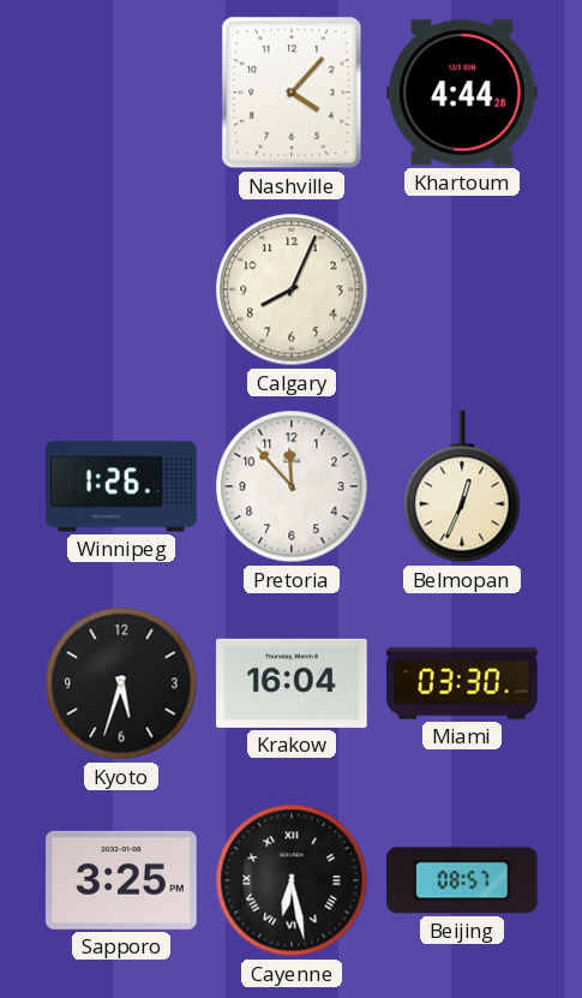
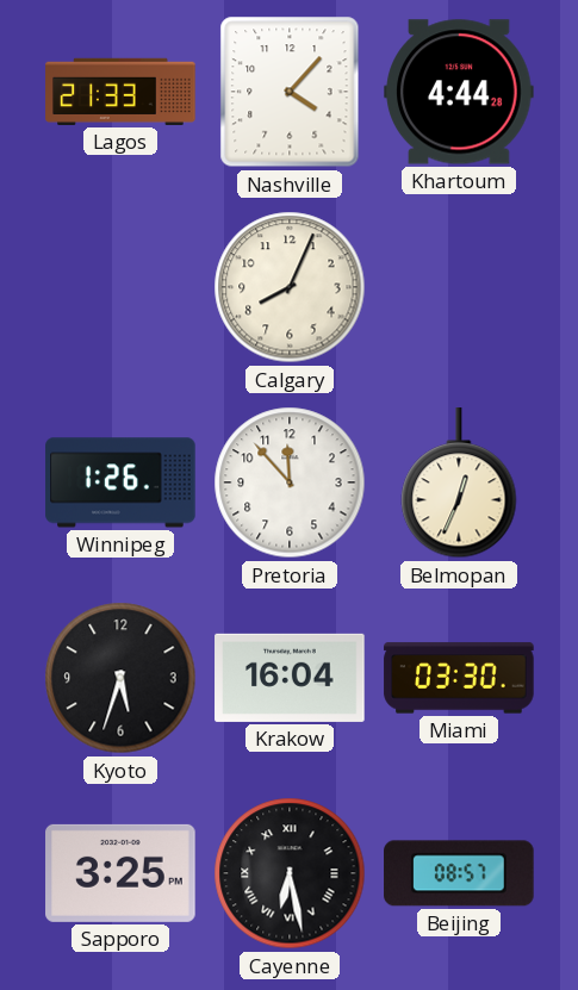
Lagos: none -> 21:33 (120, 92)
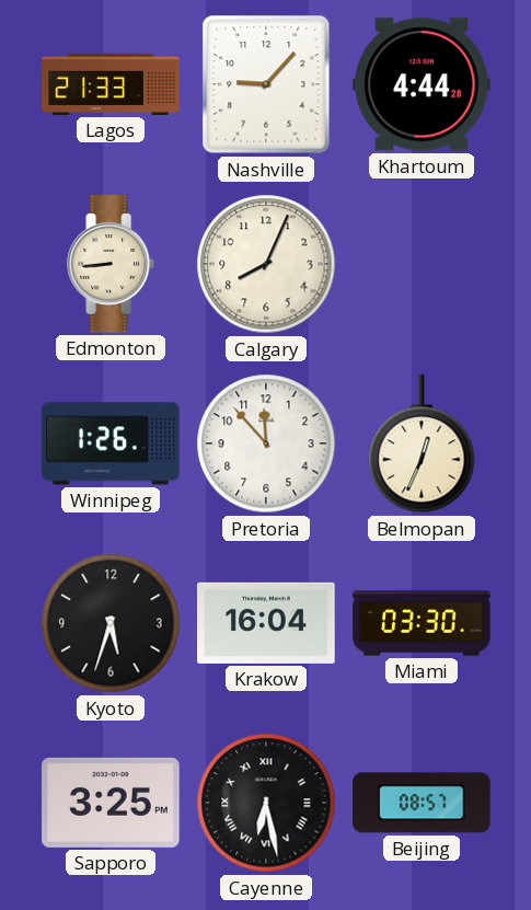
Nashville: 4:07 -> 9:07 (266, 84)
Edmonton: none -> 8:44 (112, 264)
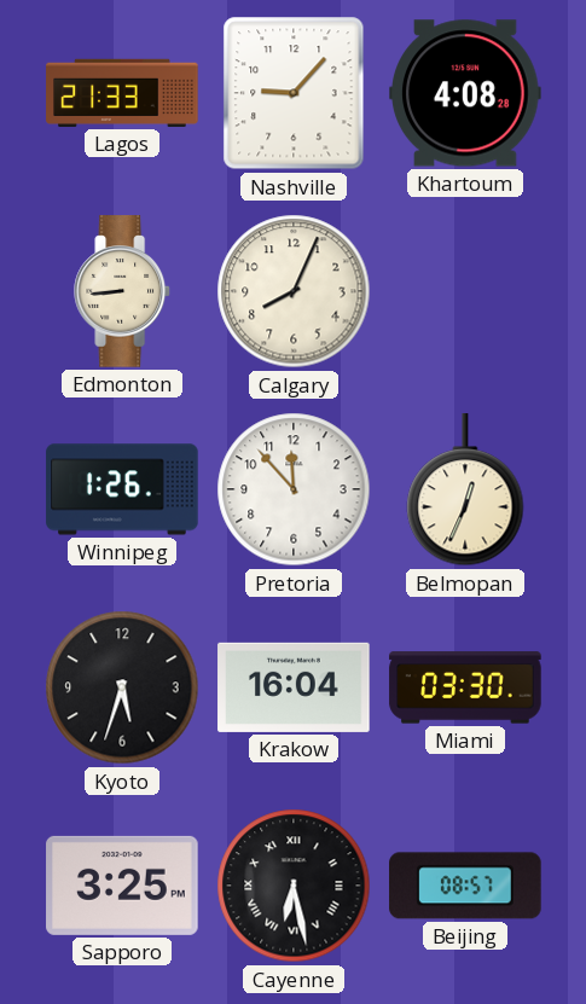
Khartoum: 4:44 -> 4:08 (465, 93)
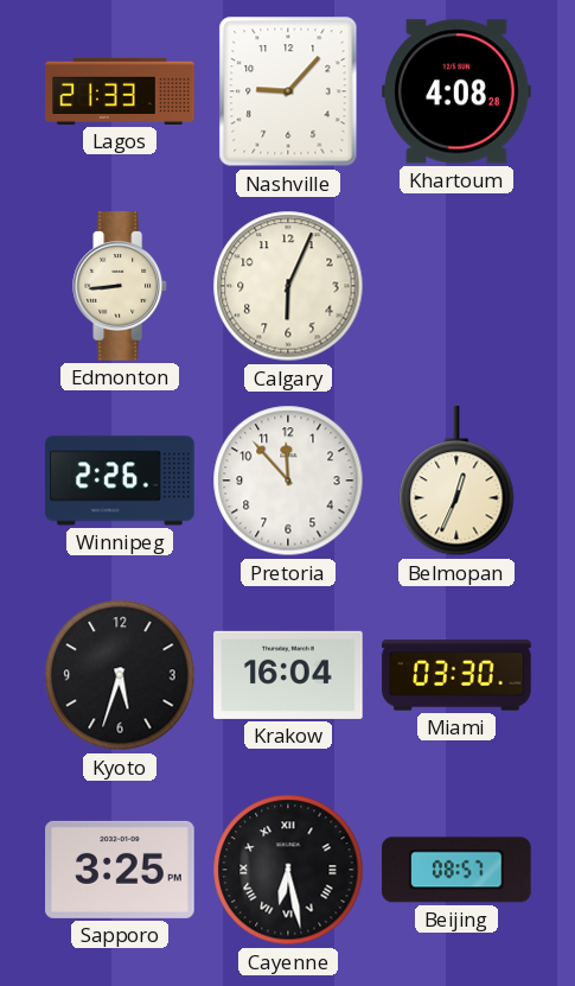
Calgary: 8:04 -> 6:04 (288, 286)
Winnipeg: 1:26 -> 2:26 (120, 481)
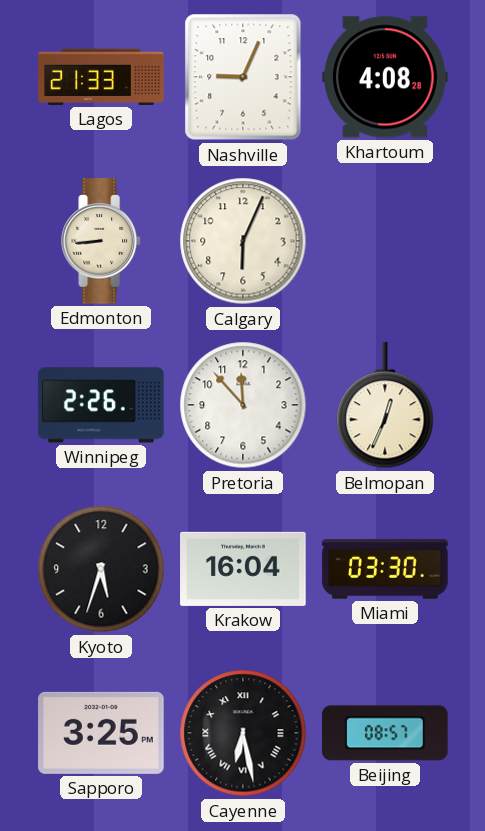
Nashville: 9:07 -> 9:04 (243, 77)
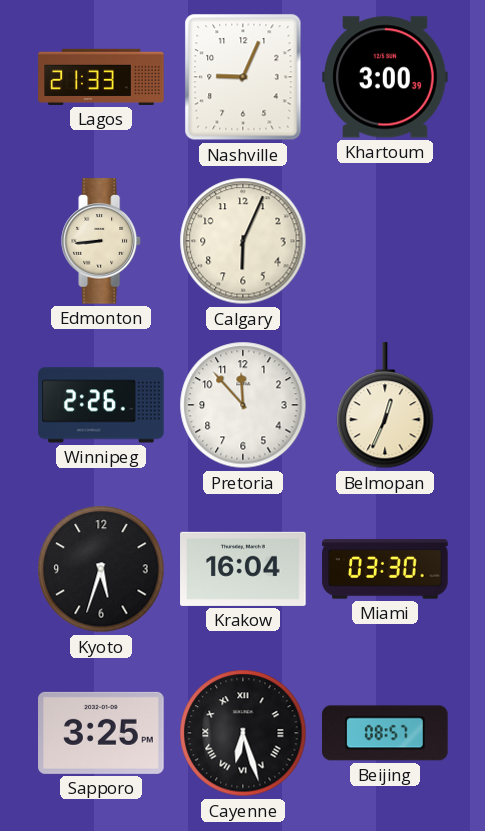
Khartoum: 4:08 -> 3:00 (385, 77)
Cayenne: 6:28 -> 6:27 (243, 733)
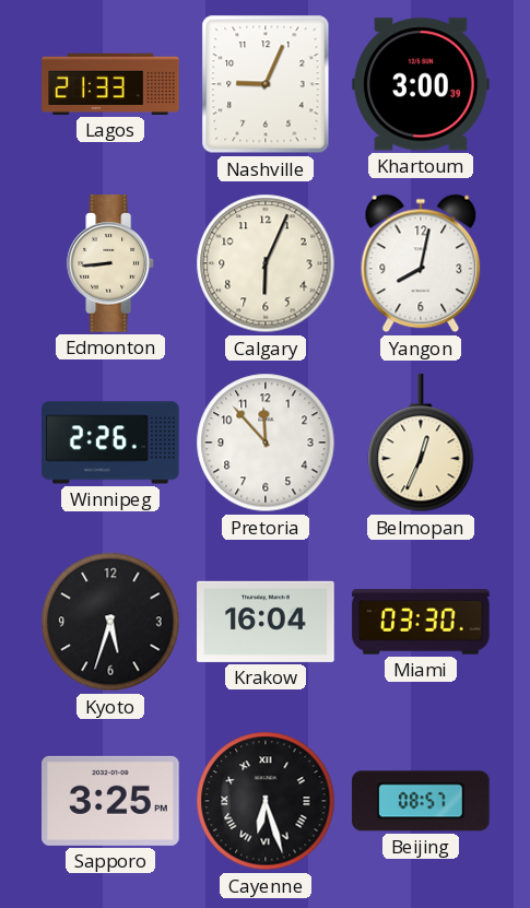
Yangon: none -> 8:02 (421, 263)
